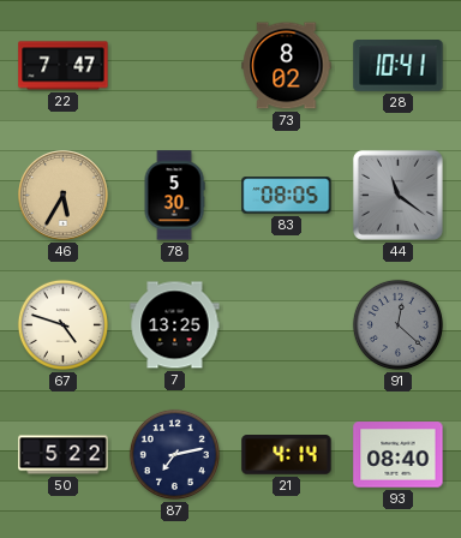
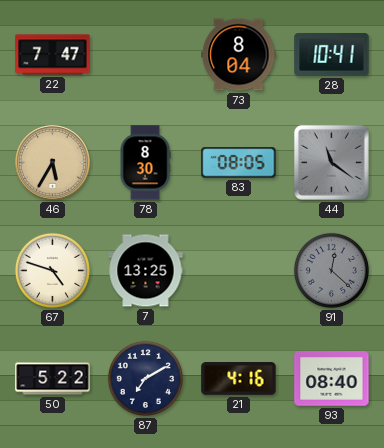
73: 8:02 -> 8:04 (239, 55)
78: 5:30 -> 8:30 (145, 163)
87: 7:13 -> 7:10 (145, 378)
21: 4:14 -> 4:16 (239, 379)
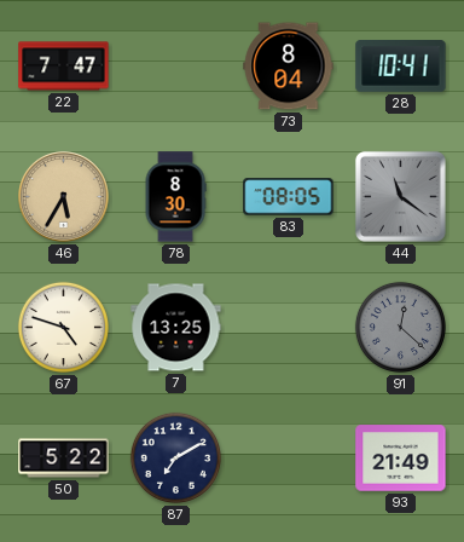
21: 4:16 -> none (239, 379)
93: 08:40 -> 21:49 (401, 459)
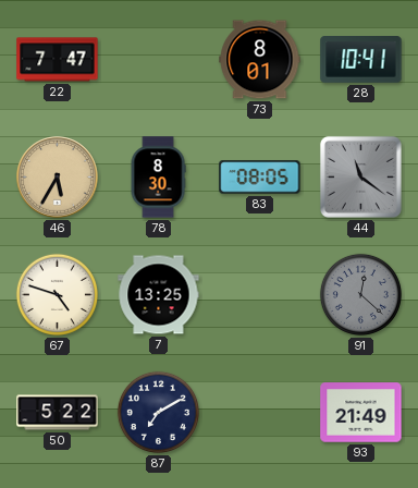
73: 8:04 -> 8:01 (260, 60)
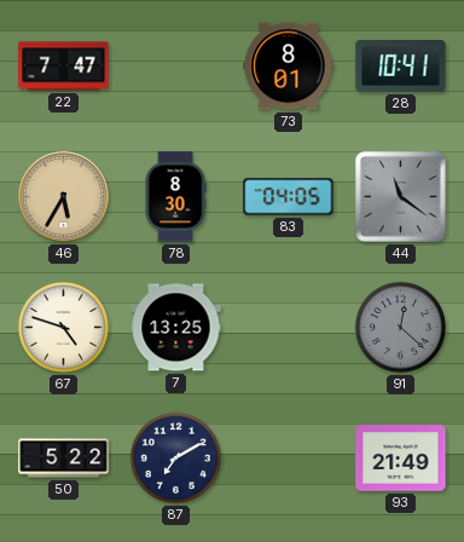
83: 08:05 -> 04:05 (289, 197)
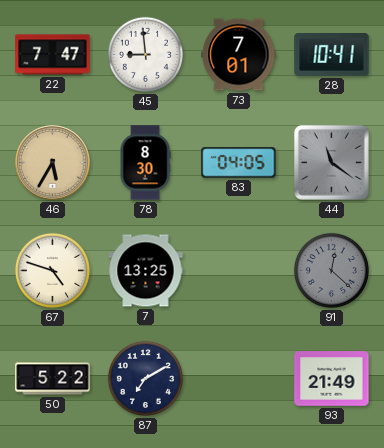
45: none -> 8:59 (145, 54)
73: 8:01 -> 7:01 (239, 55)
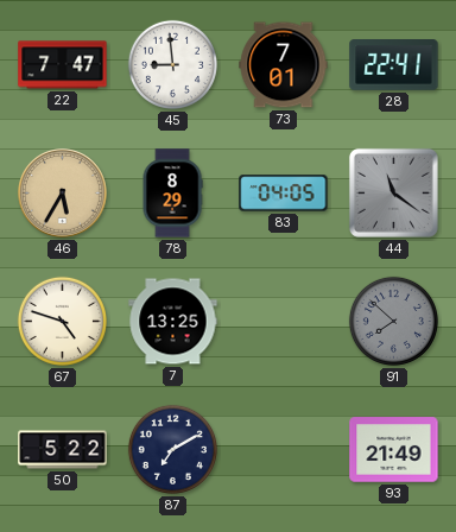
28: 10:41 -> 22:41 (394, 65)
78: 8:30 -> 8:29 (172, 194)
91: 12:22 -> 7:52 (393, 321)
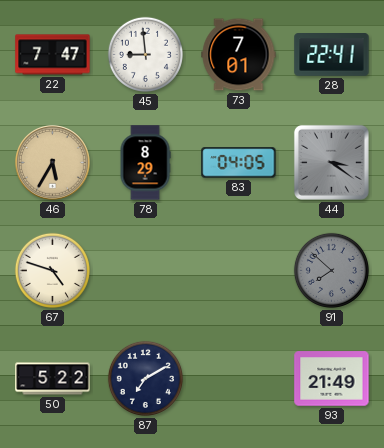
44: 11:21 -> 3:21 (331, 162)
7: 13:25 -> none (173, 322)
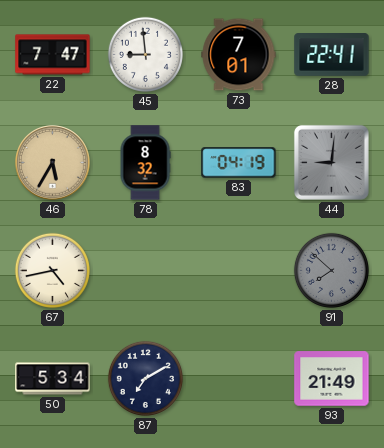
78: 8:29 -> 8:32 (145, 163)
83: 04:05 -> 04:19 (239, 163)
44: 3:21 -> 9:01 (331, 162)
67: 4:48 -> 4:43 (52, 270)
50: 5:22 -> 5:34 (53, 379)
